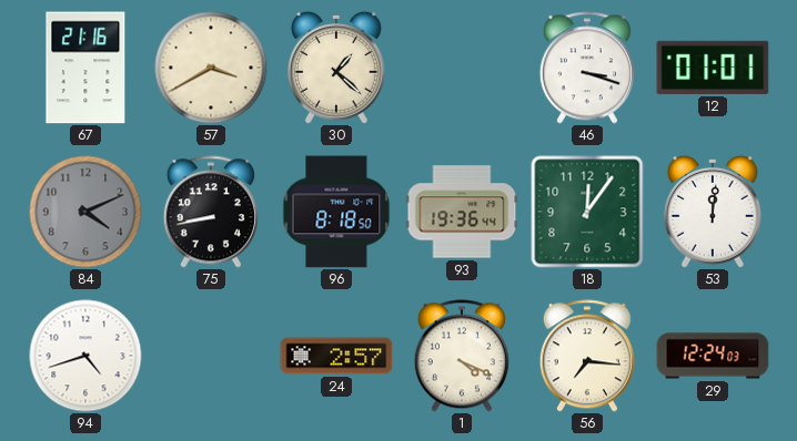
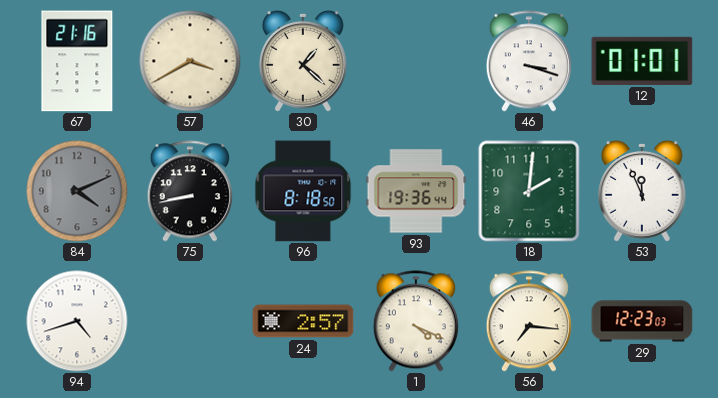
18: 12:06 -> 2:01 (529, 191)
53: 12:01 -> 11:56 (642, 191)
29: 12:24 -> 12:23 (642, 321)
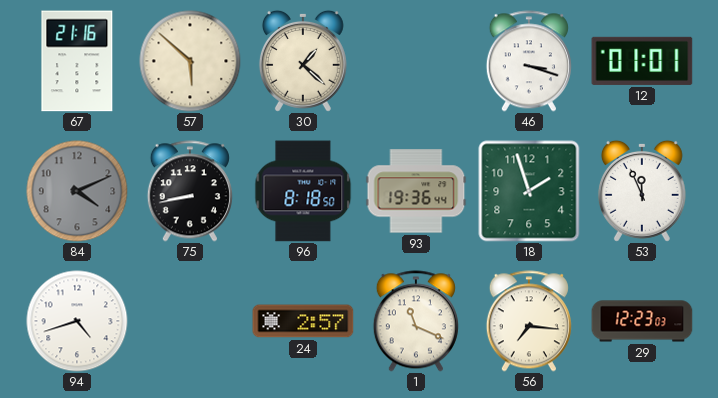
57: 3:40 -> 5:52 (190, 61)
18: 2:01 -> 1:57 (529, 191)
1: 4:19 -> 11:19 (416, 321)
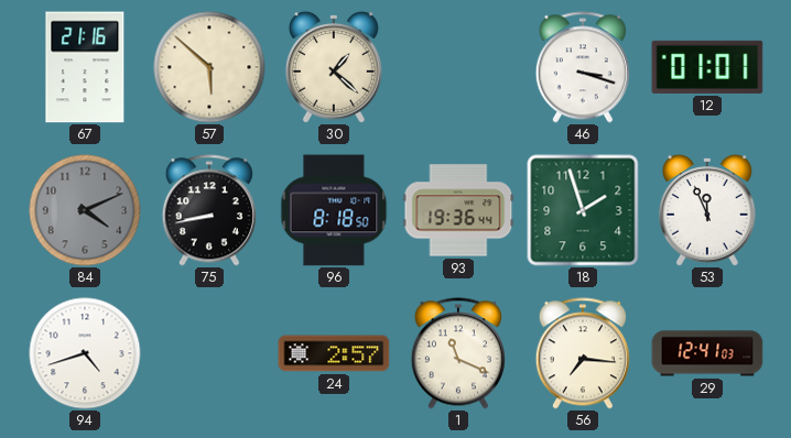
29: 12:23 -> 12:41 (707, 353)
